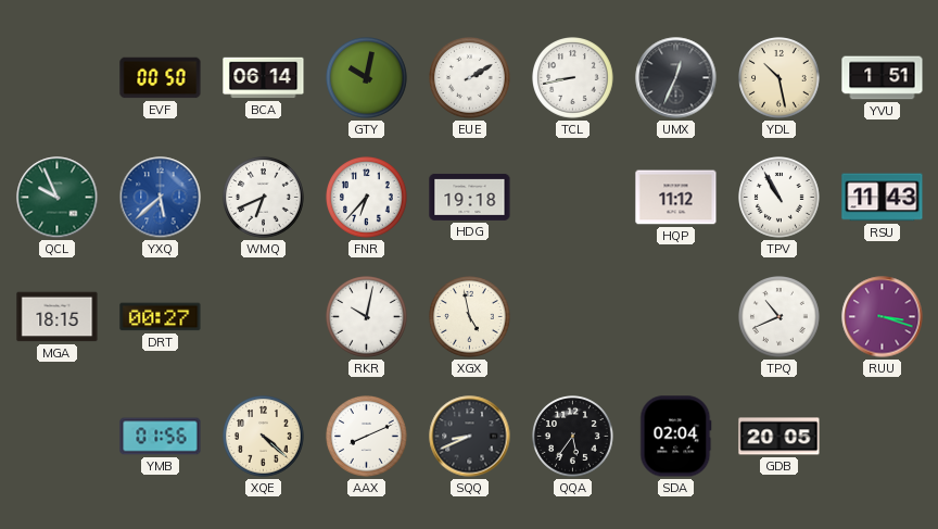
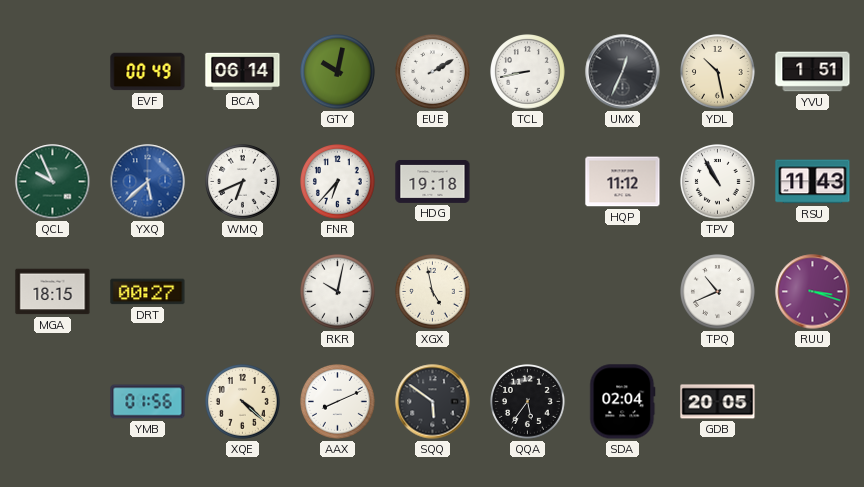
EVF: 00:50 -> 00:49 (148, 72)
SQQ: 8:41 -> 5:51 (433, 402)
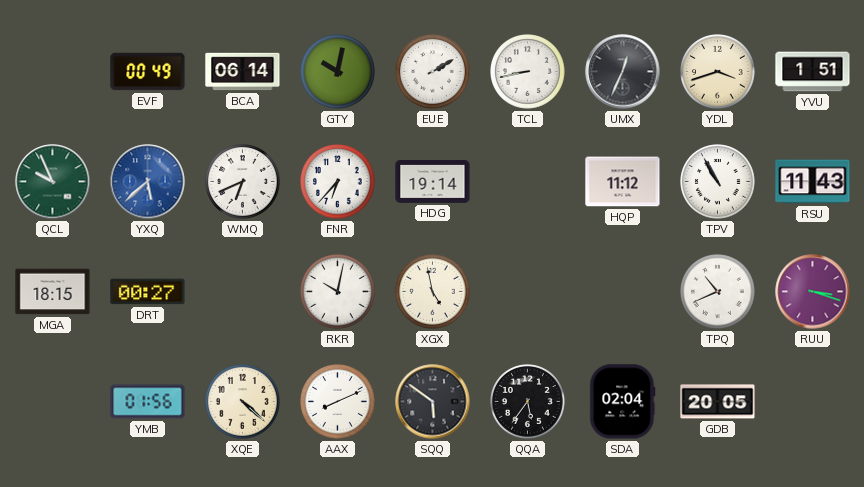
YDL: 10:28 -> 3:42 (718, 72)
HDG: 19:18 -> 19:14 (433, 181)
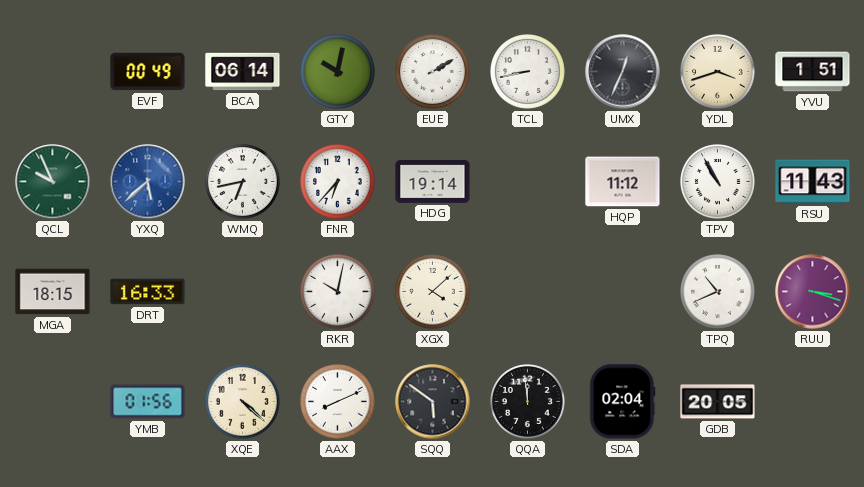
WMQ: 6:41 -> 6:43 (243, 182)
DRT: 00:27 -> 16:33 (148, 292)
XGX: 4:58 -> 4:08 (433, 292)
QQA: 5:36 -> 11:59 (528, 402)
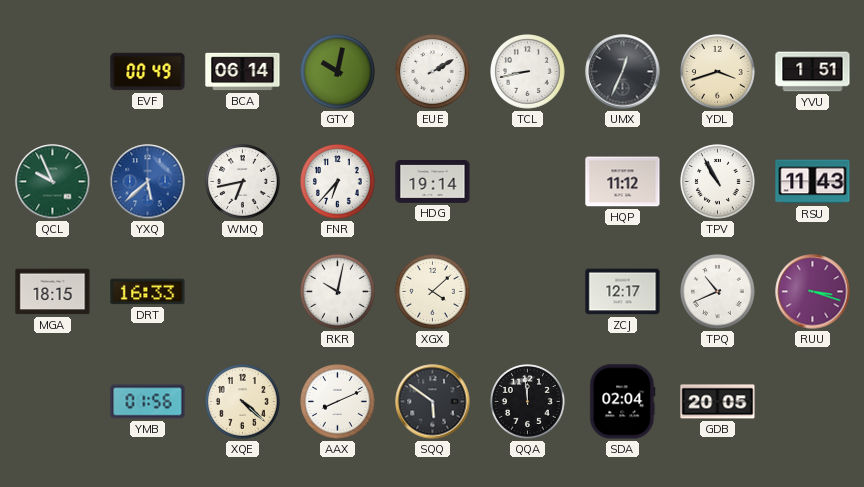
ZCJ: none -> 12:17 (623, 292)
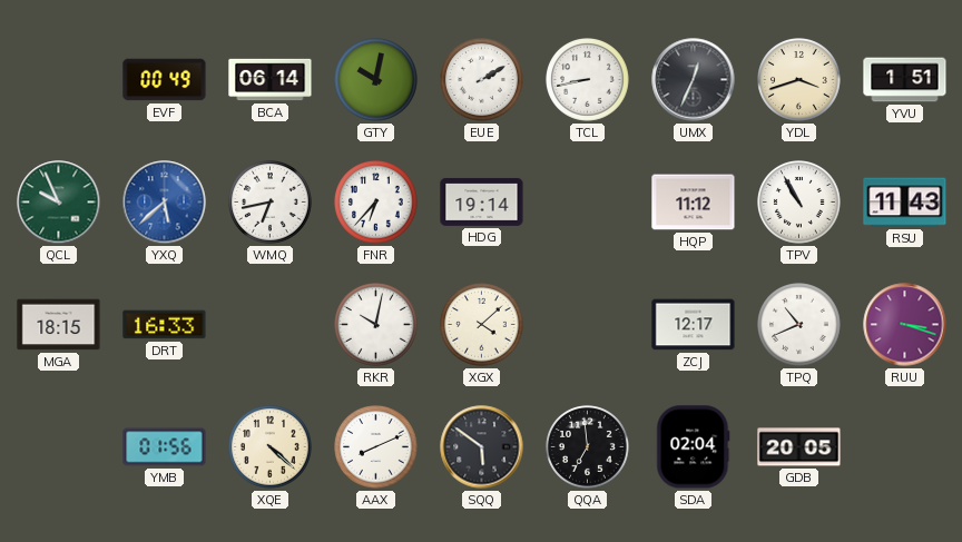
QQA: 11:59 -> 6:59 (588, 447)
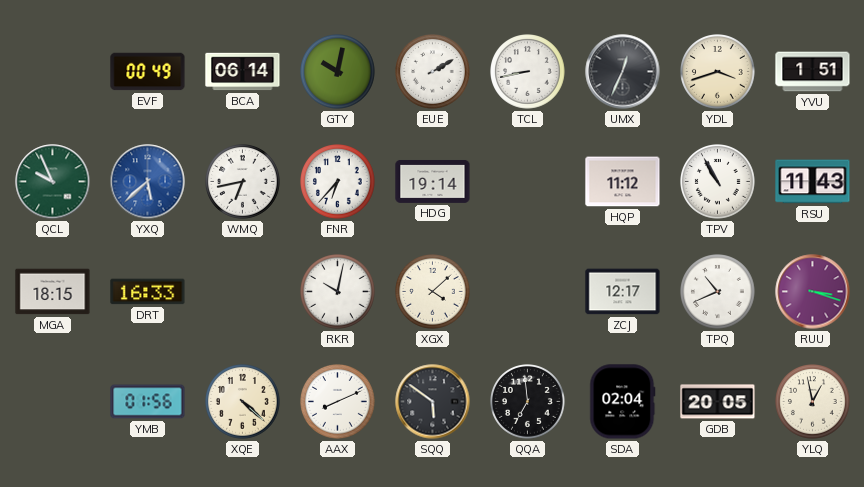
YLQ: none -> 12:58 (813, 402)
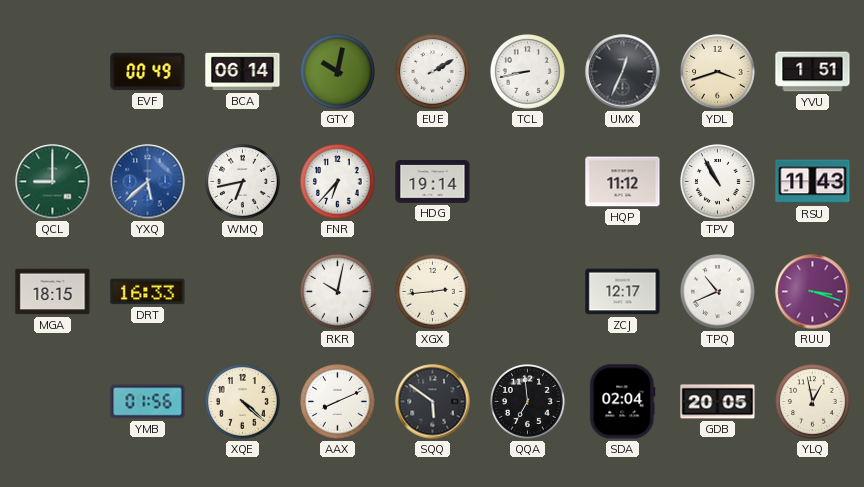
QCL: 9:56 -> 9:00 (53, 182)
XGX: 4:08 -> 2:44 (433, 292)
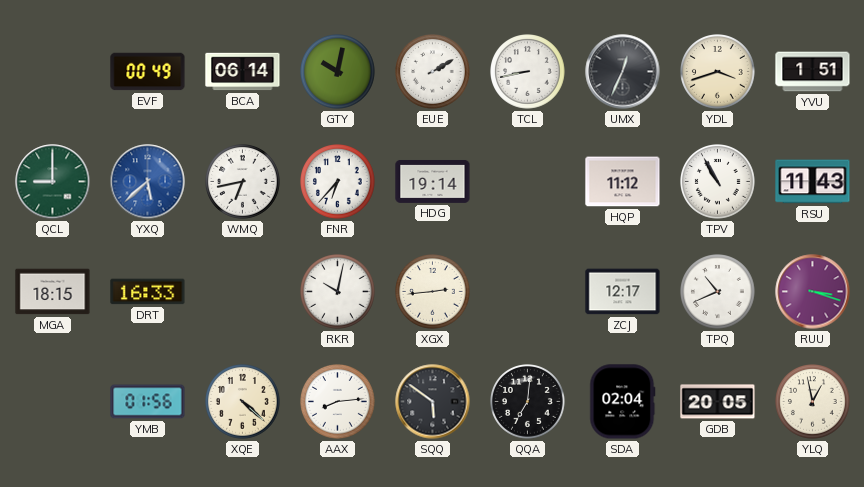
AAX: 8:11 -> 8:14 (338, 402)
QQA: 6:59 -> 7:01 (528, 402)
